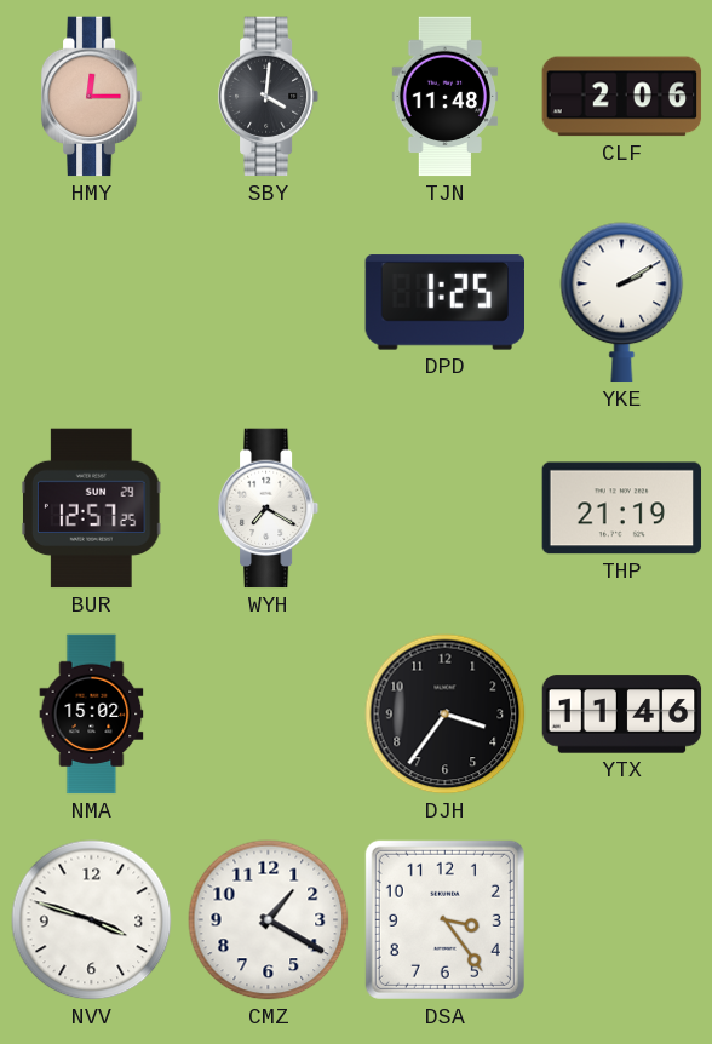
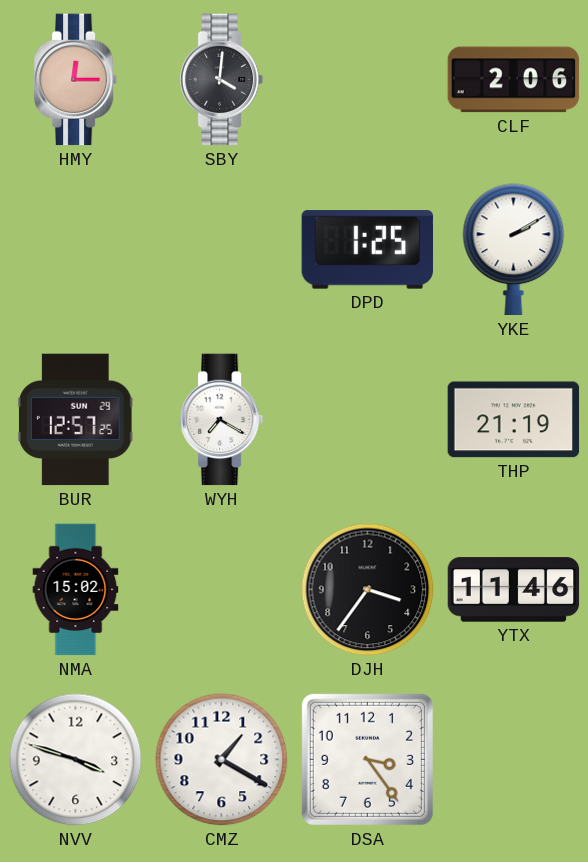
TJN: 11:48 -> none (444, 97)
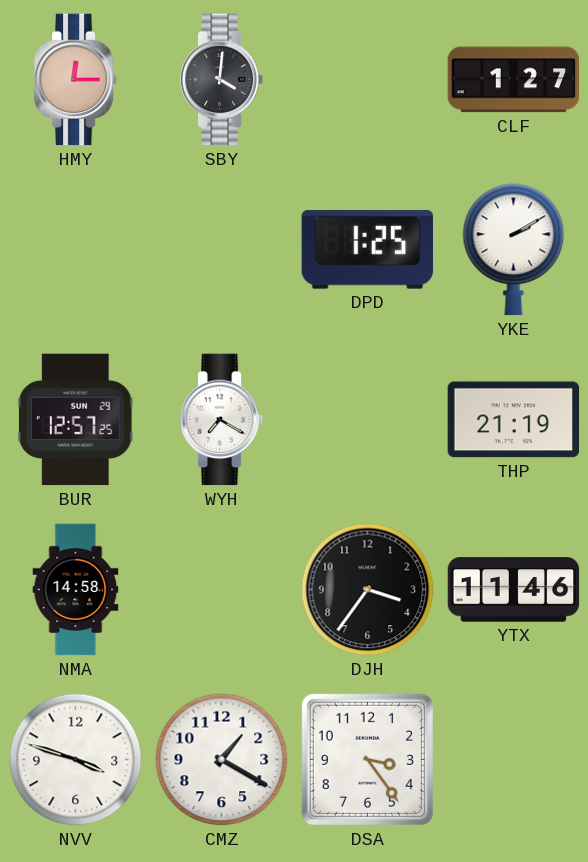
CLF: 2:06 -> 1:27 (514, 80)
NMA: 15:02 -> 14:58 (76, 590)
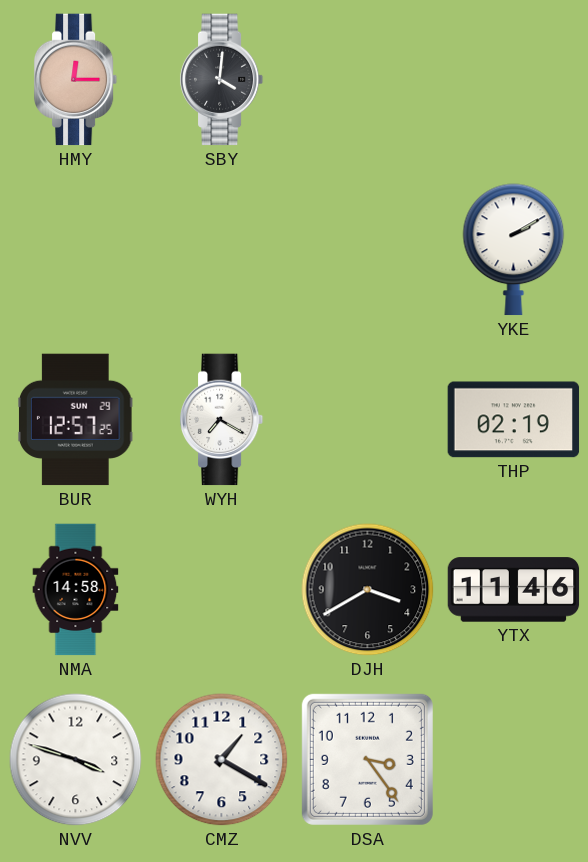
CLF: 1:27 -> none (514, 80)
DPD: 1:25 -> none (367, 250)
THP: 21:19 -> 02:19 (514, 420)
DJH: 3:36 -> 3:40 (368, 590)
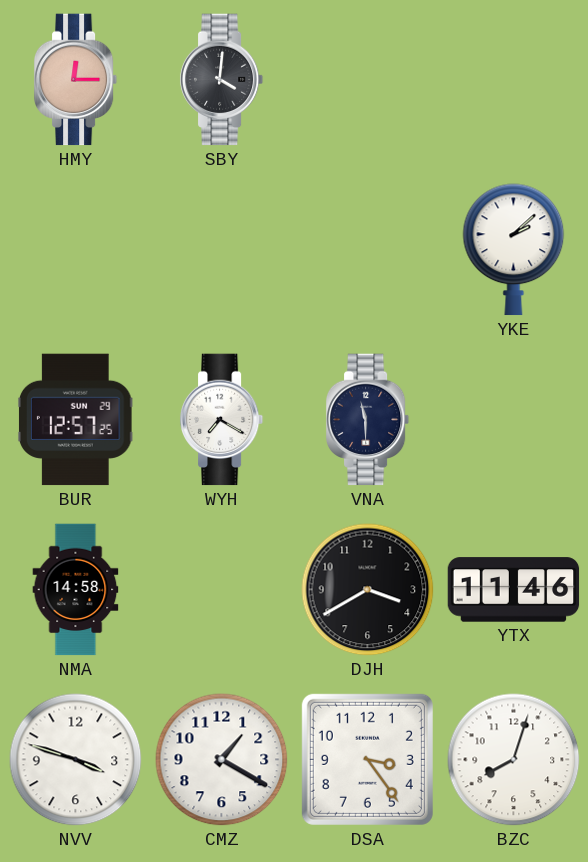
YKE: 2:10 -> 2:08 (514, 250)
VNA: none -> 11:30 (368, 420)
THP: 02:19 -> none (514, 420)
BZC: none -> 8:03 (514, 760)
